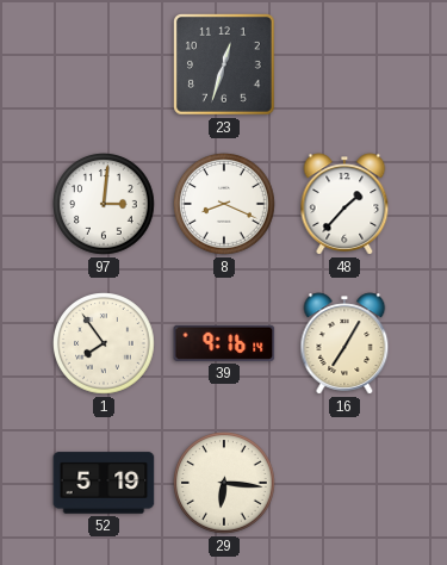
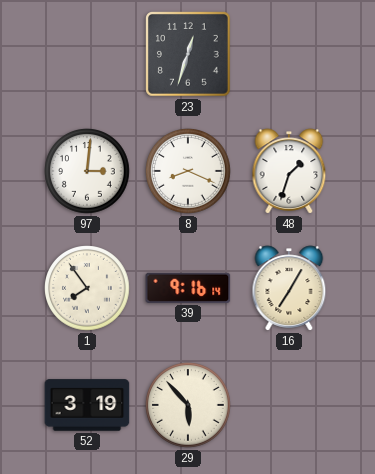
48: 1:37 -> 1:33 (289, 171)
52: 5:19 -> 3:19 (87, 405)
29: 6:16 -> 5:53 (188, 405)
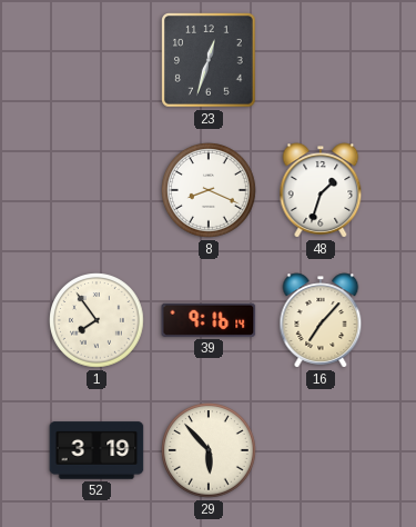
97: 3:01 -> none (87, 171)
16: 7:05 -> 7:07 (321, 320)
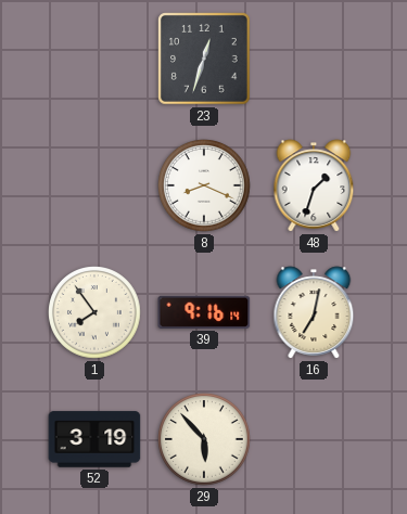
16: 7:07 -> 7:02 (314, 312)
